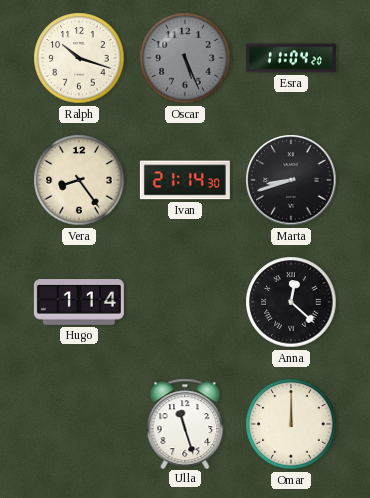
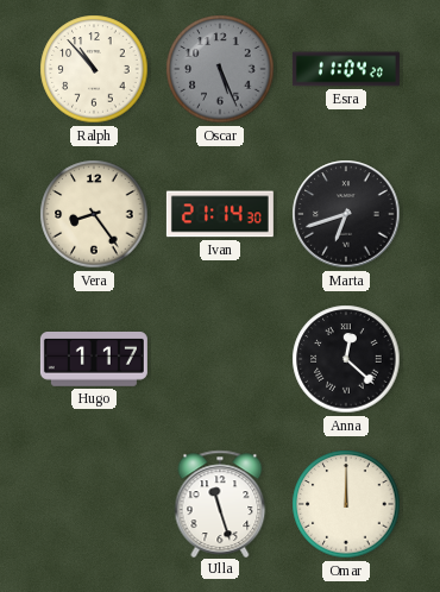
Ralph: 10:18 -> 10:53 (94, 69)
Marta: 8:42 -> 6:42 (346, 214)
Hugo: 1:14 -> 1:17 (94, 360)
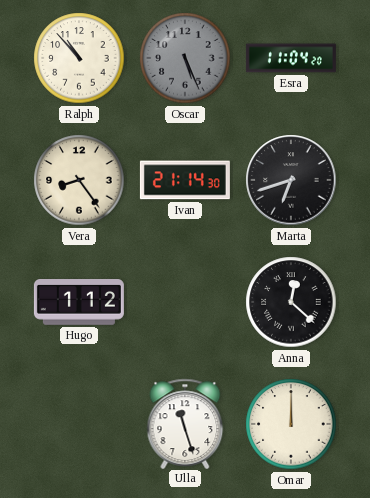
Hugo: 1:17 -> 1:12 (79, 303)
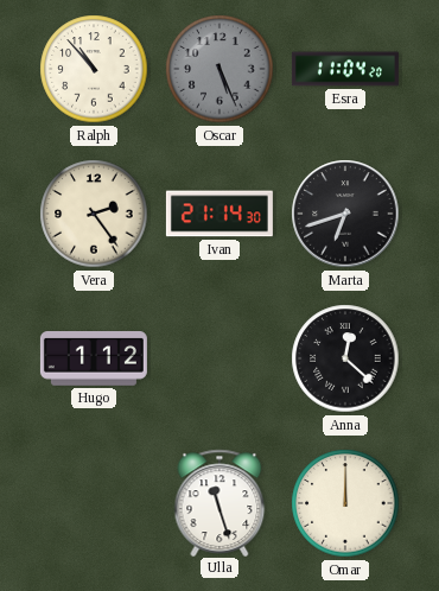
Vera: 8:24 -> 2:24 (94, 214)
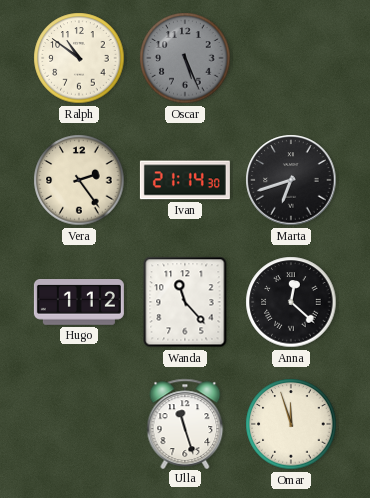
Ralph: 10:53 -> 10:51 (79, 58)
Esra: 11:04 -> none (345, 69)
Wanda: none -> 11:23 (185, 302)
Omar: 12:00 -> 11:57 (291, 424)
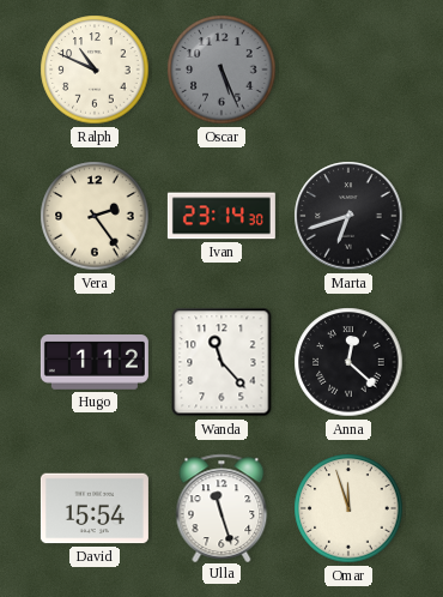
Ralph: 10:51 -> 10:49 (95, 70)
Ivan: 21:14 -> 23:14 (221, 216)
David: none -> 15:54 (95, 508)
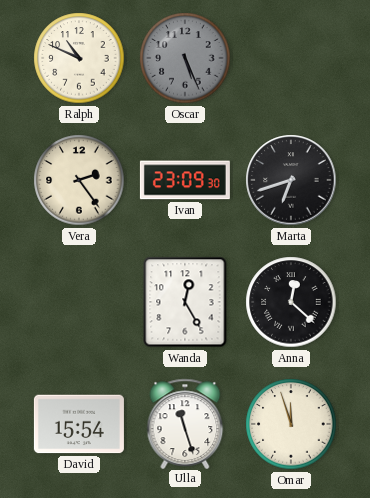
Ivan: 23:14 -> 23:09 (185, 180)
Hugo: 1:12 -> none (95, 363)
Wanda: 11:23 -> 12:25 (185, 302)
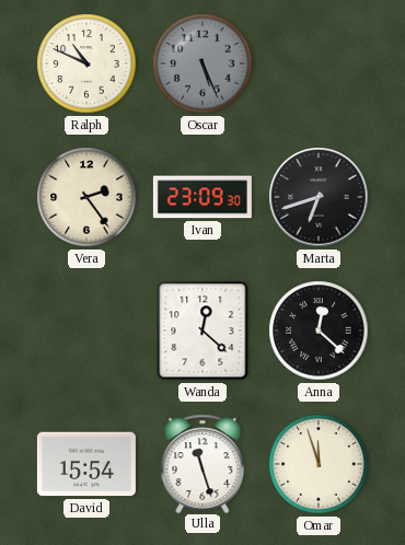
Wanda: 12:25 -> 12:22 (202, 331)
